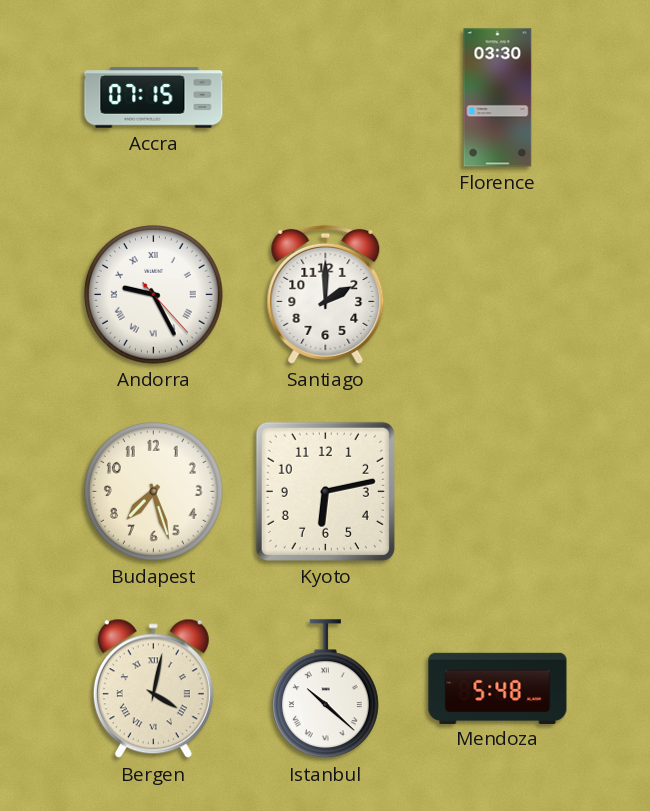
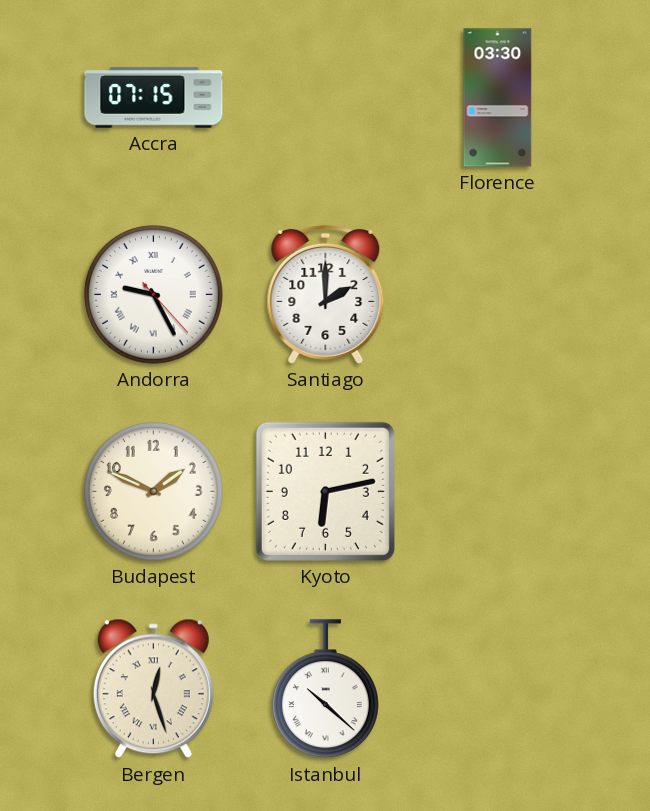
Budapest: 7:27 -> 1:49 (154, 492)
Bergen: 4:02 -> 12:27 (153, 689)
Mendoza: 5:48 -> none (498, 688)
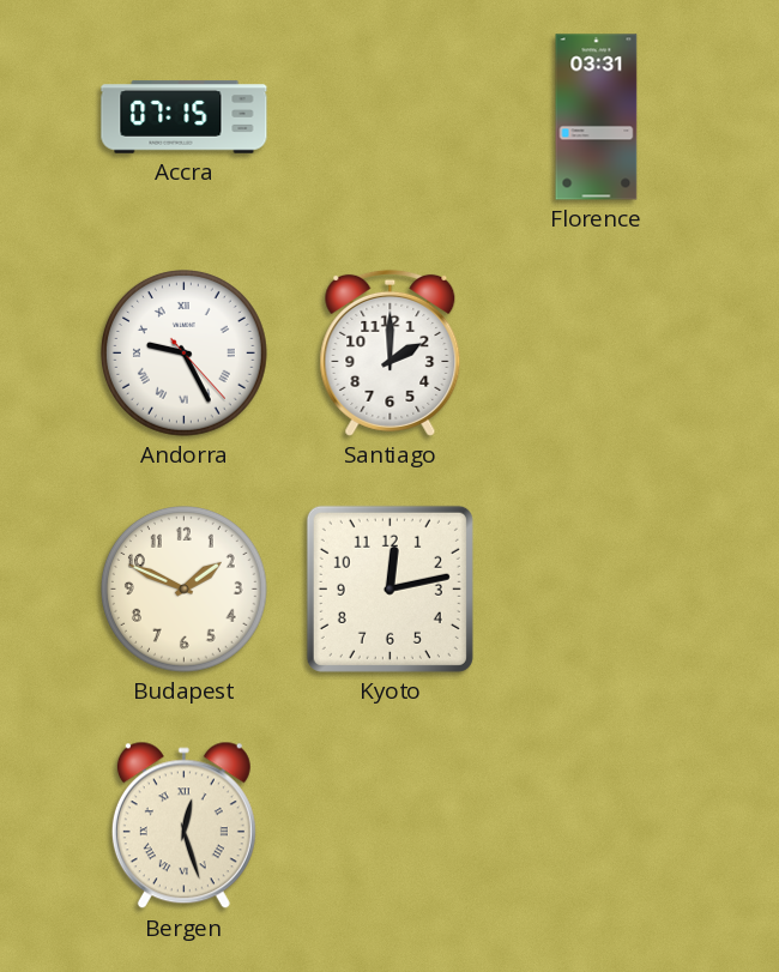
Florence: 03:30 -> 03:31 (597, 117)
Kyoto: 6:13 -> 12:13 (389, 588)
Istanbul: 10:22 -> none (325, 689)
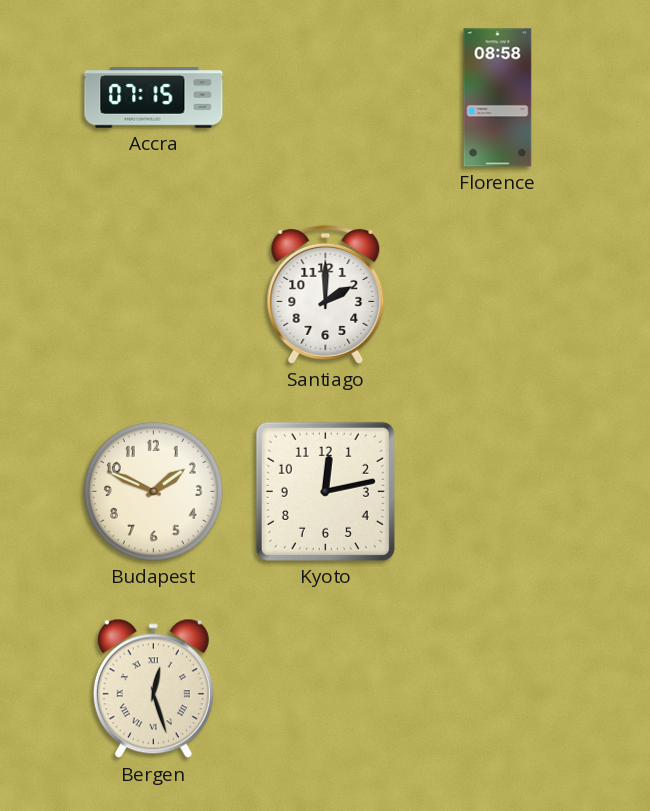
Florence: 03:31 -> 08:58 (498, 98)
Andorra: 9:25 -> none (185, 354)
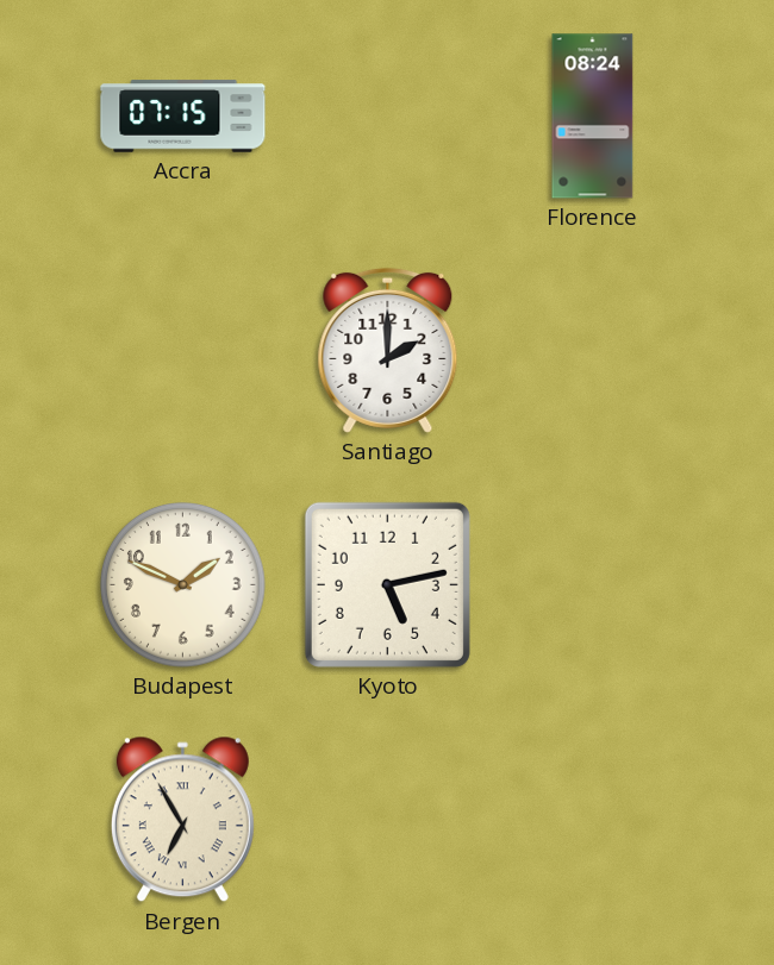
Florence: 08:58 -> 08:24 (593, 117)
Kyoto: 12:13 -> 5:13 (387, 584)
Bergen: 12:27 -> 6:55 (182, 820)
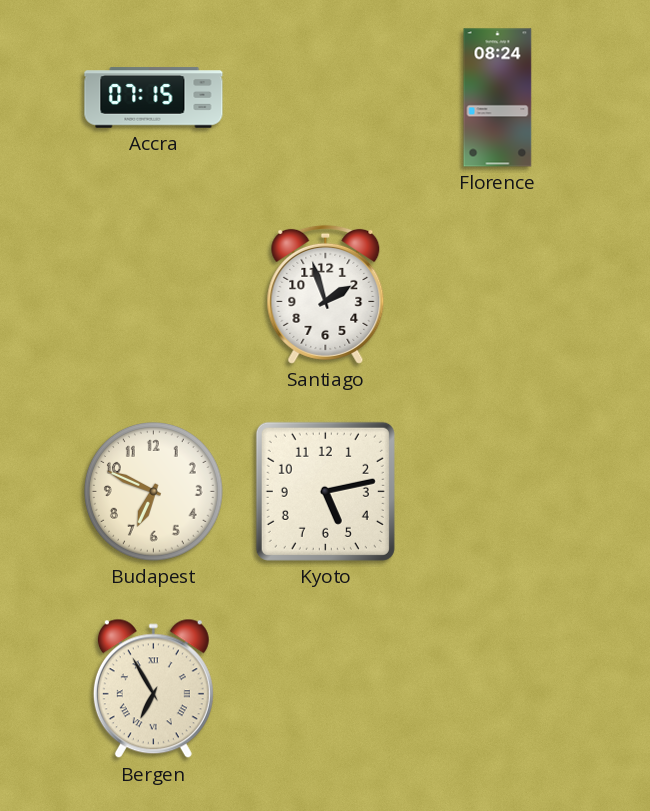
Santiago: 2:00 -> 1:57 (326, 294)
Budapest: 1:49 -> 6:49 (154, 492)
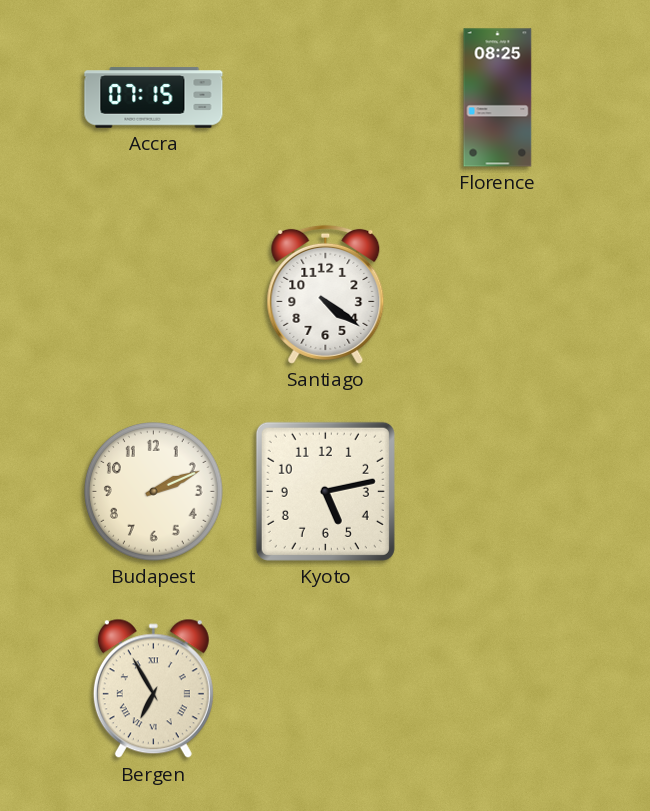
Florence: 08:24 -> 08:25 (498, 98)
Santiago: 1:57 -> 4:21 (326, 294)
Budapest: 6:49 -> 2:11 (154, 492)
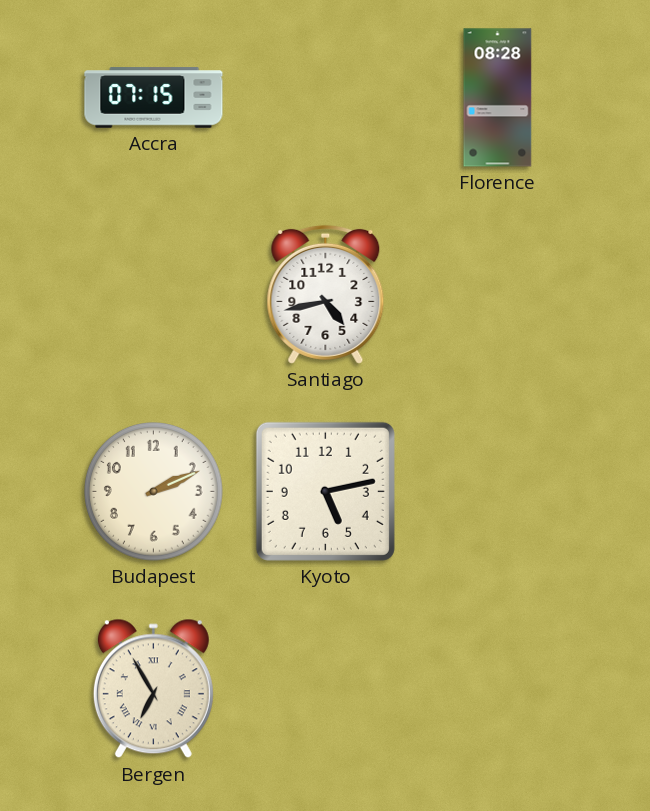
Florence: 08:25 -> 08:28 (498, 98)
Santiago: 4:21 -> 4:43 (326, 294)
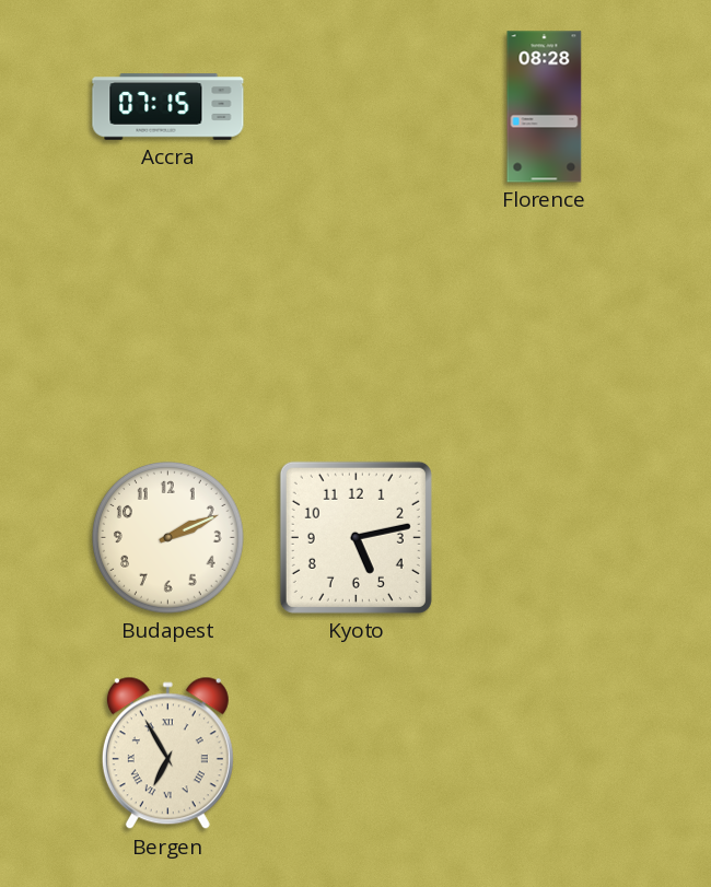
Santiago: 4:43 -> none (326, 294)
